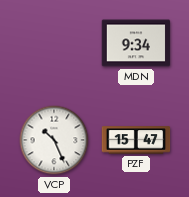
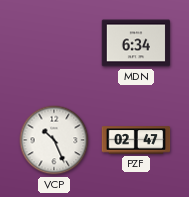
MDN: 9:34 -> 6:34 (136, 43)
PZF: 15:47 -> 02:47 (136, 140)
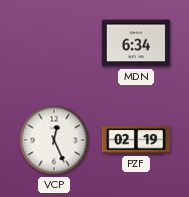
VCP: 10:26 -> 12:26 (54, 140)
PZF: 02:47 -> 02:19 (136, 140)
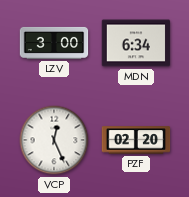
LZV: none -> 3:00 (54, 43)
PZF: 02:19 -> 02:20 (136, 140)
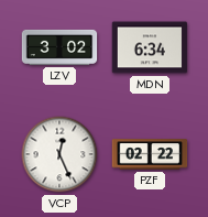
LZV: 3:00 -> 3:02 (59, 47)
PZF: 02:20 -> 02:22 (150, 154)
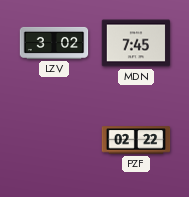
MDN: 6:34 -> 7:45 (136, 43)
VCP: 12:26 -> none (59, 154)
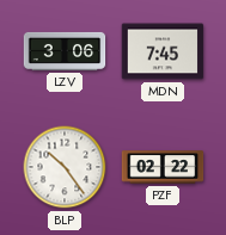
LZV: 3:02 -> 3:06 (65, 51)
BLP: none -> 10:24 (65, 167)
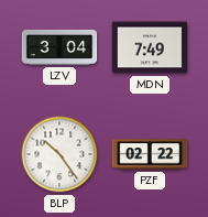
LZV: 3:06 -> 3:04 (59, 47)
MDN: 7:45 -> 7:49 (150, 47)
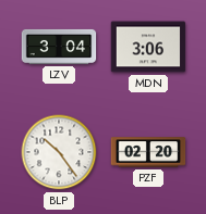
MDN: 7:49 -> 3:06 (148, 47)
PZF: 02:22 -> 02:20 (148, 152)
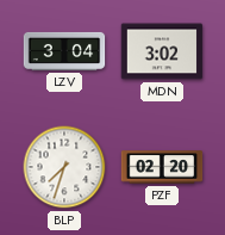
MDN: 3:06 -> 3:02 (162, 51)
BLP: 10:24 -> 7:33 (64, 167)
